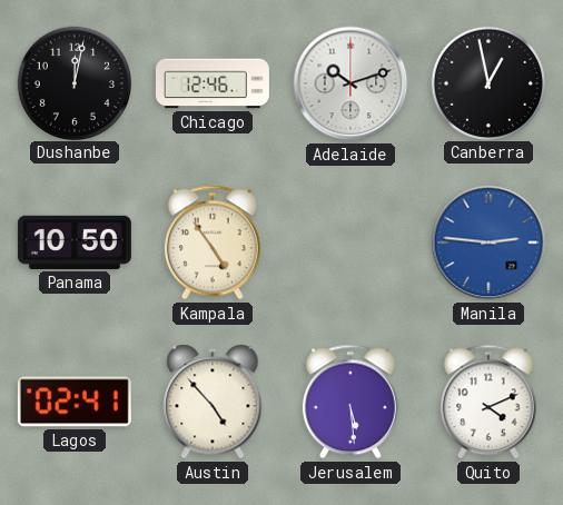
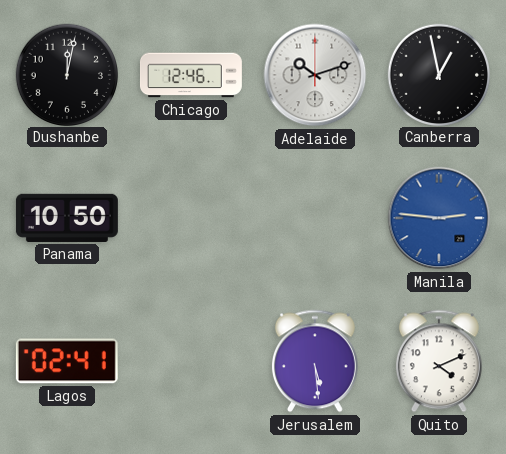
Kampala: 4:54 -> none (213, 242)
Austin: 4:53 -> none (213, 402)
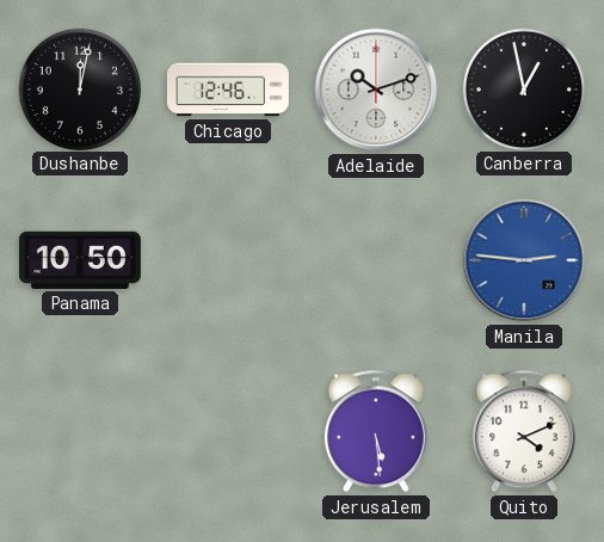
Lagos: 02:41 -> none (67, 361)
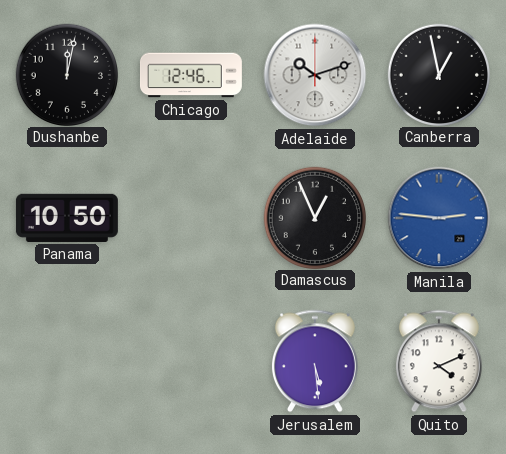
Damascus: none -> 12:56 (314, 217)
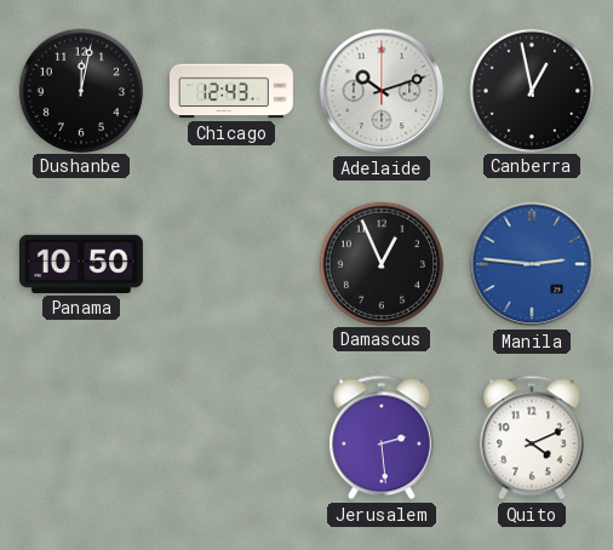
Chicago: 12:46 -> 12:43 (231, 91)
Jerusalem: 5:29 -> 2:29 (382, 437)
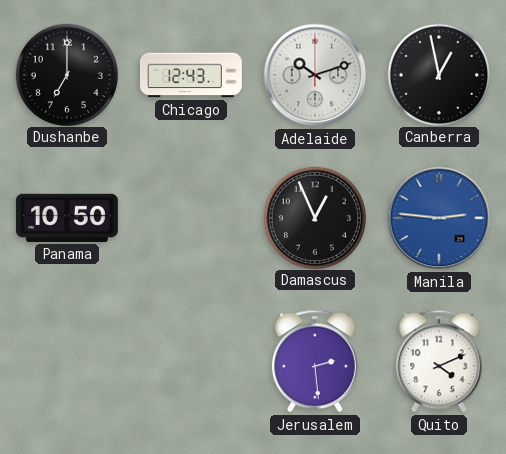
Dushanbe: 12:02 -> 7:00 (66, 74)
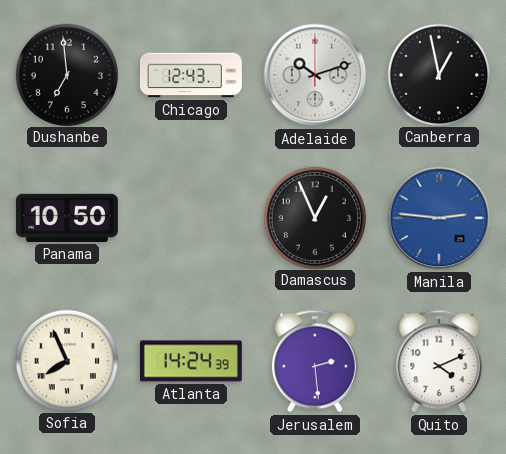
Dushanbe: 7:00 -> 6:59 (66, 74)
Sofia: none -> 7:56 (66, 360)
Atlanta: none -> 14:24 (191, 361)
